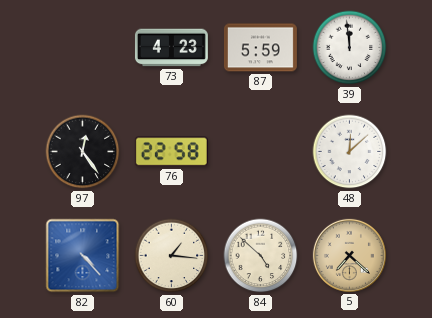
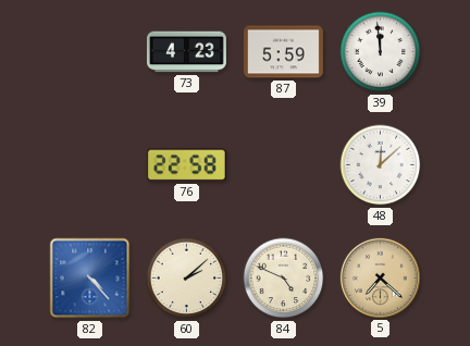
97: 12:24 -> none (83, 152)
60: 1:16 -> 2:08 (187, 279)
84: 4:52 -> 4:49 (284, 279)
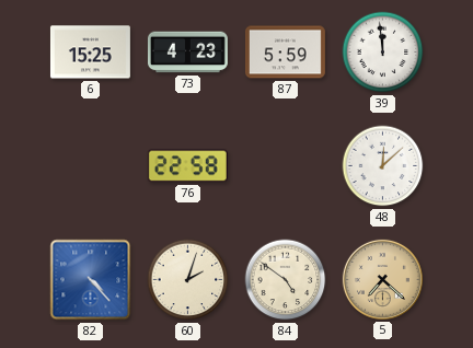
6: none -> 15:25 (90, 53)
60: 2:08 -> 2:03 (188, 280)
84: 4:49 -> 4:51 (286, 280)
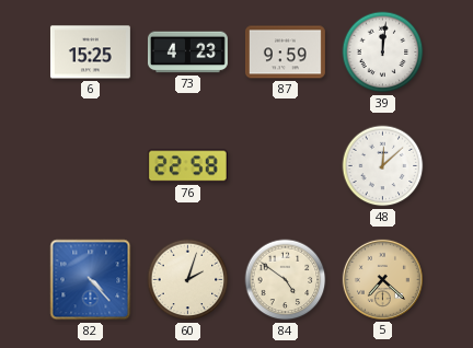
87: 5:59 -> 9:59 (285, 53)
39: 11:59 -> 12:01 (383, 53)
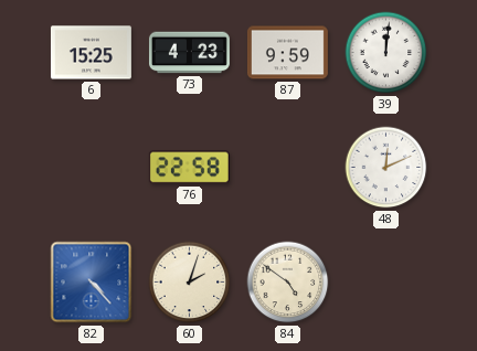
48: 12:08 -> 12:11 (386, 168)
5: 7:22 -> none (382, 279)
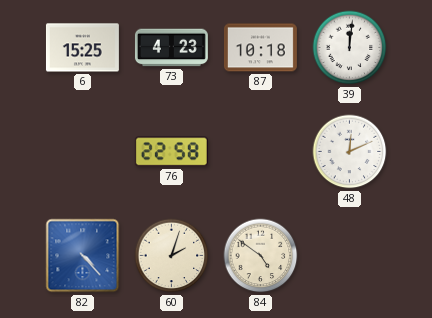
87: 9:59 -> 10:18 (260, 48)
